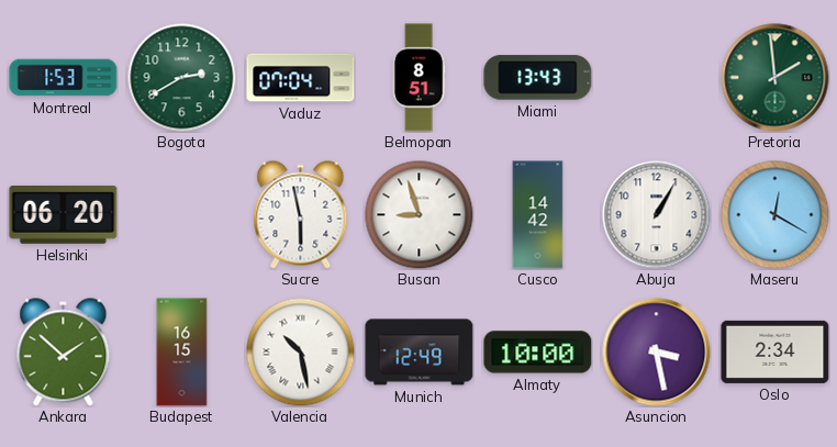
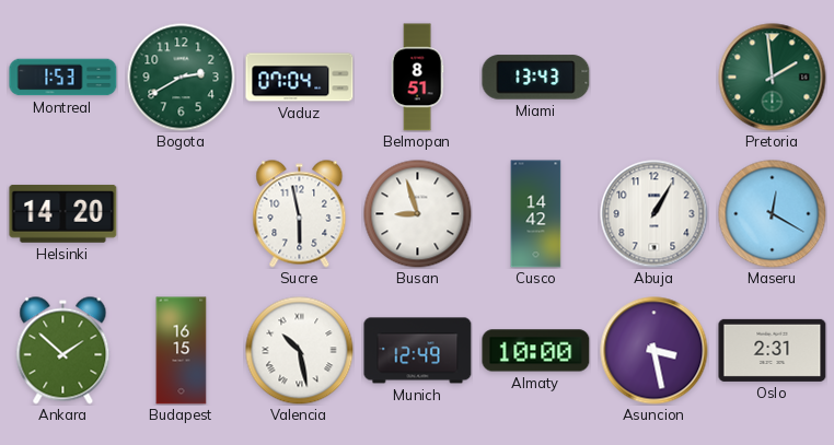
Helsinki: 06:20 -> 14:20 (63, 213)
Oslo: 2:34 -> 2:31 (773, 350)
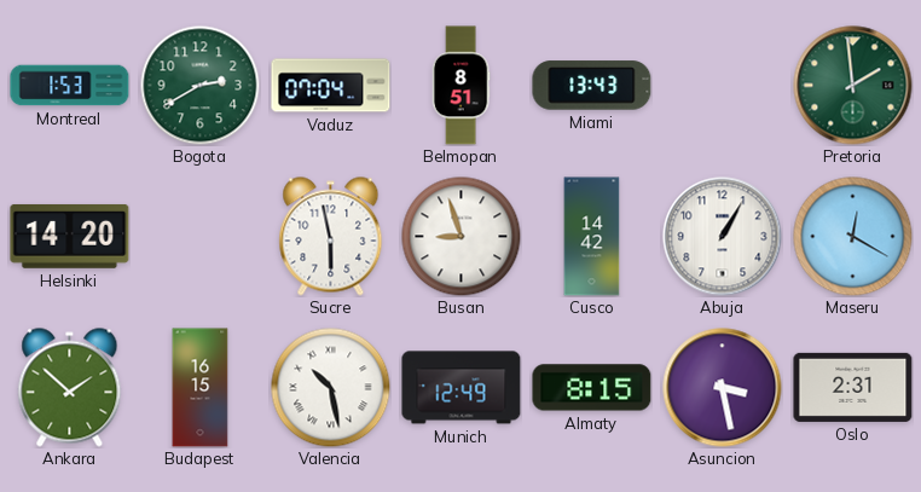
Almaty: 10:00 -> 8:15 (592, 388)
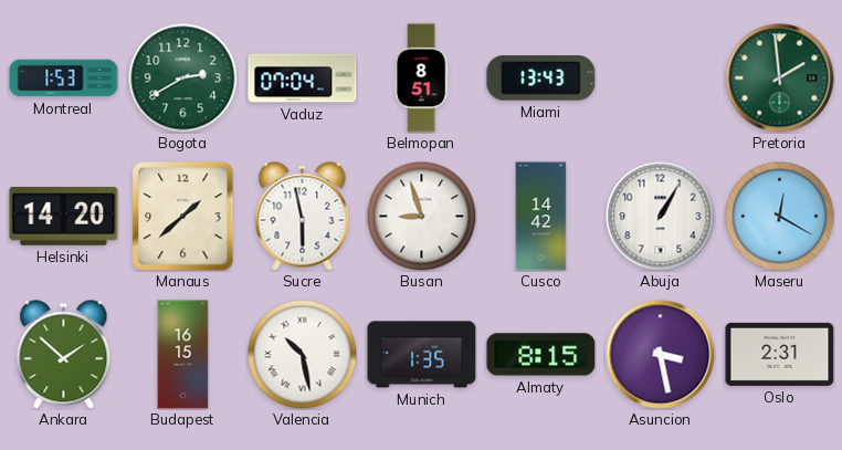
Manaus: none -> 1:38 (183, 217)
Munich: 12:49 -> 1:35 (422, 355)
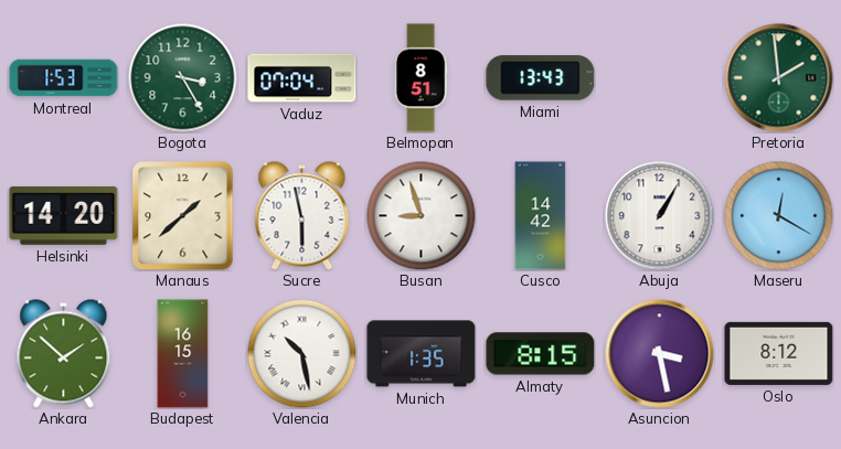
Bogota: 2:40 -> 3:25 (183, 78)
Oslo: 2:31 -> 8:12 (779, 353)
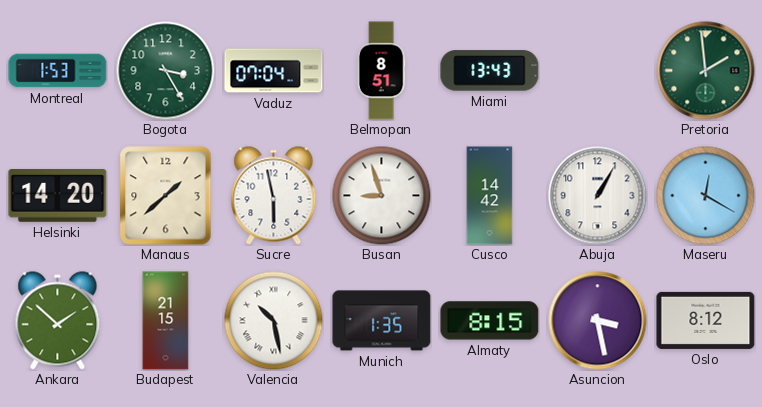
Budapest: 16:15 -> 21:15 (166, 321)
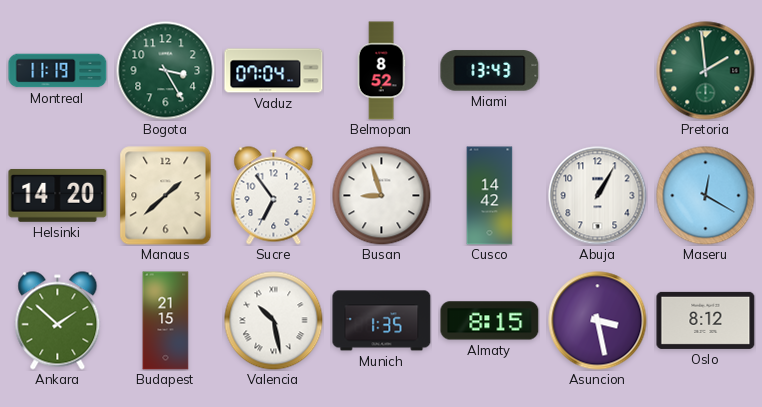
Montreal: 1:53 -> 11:19 (58, 71)
Belmopan: 8:51 -> 8:52 (381, 71)
Sucre: 5:58 -> 6:54 (274, 196)
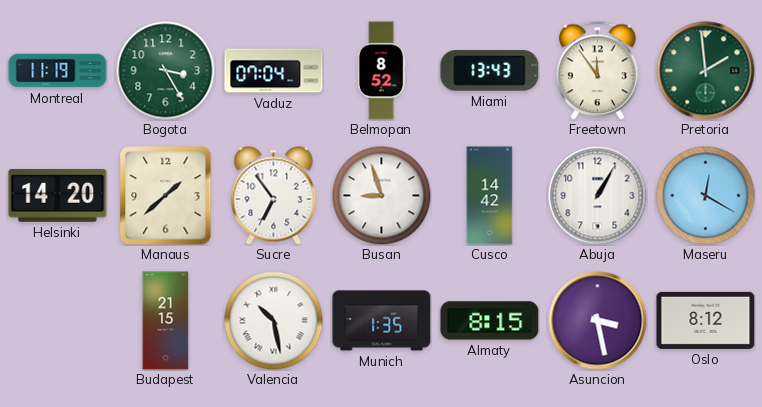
Freetown: none -> 11:54 (598, 70)
Ankara: 1:52 -> none (58, 321)
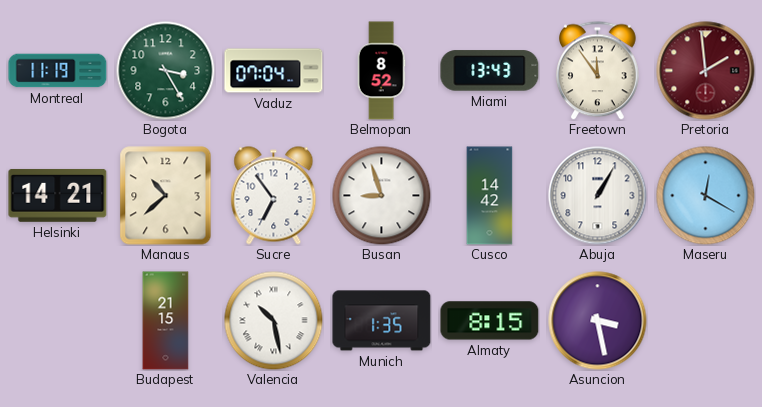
Pretoria dial: green -> burgundy (706, 71)
Helsinki: 14:20 -> 14:21 (58, 195)
Manaus: 1:38 -> 10:38 (166, 196)
Oslo: 8:12 -> none (706, 320)
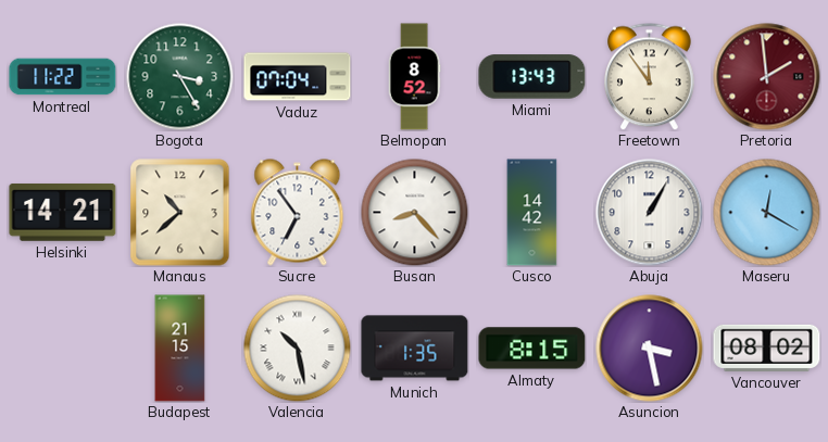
Montreal: 11:19 -> 11:22 (63, 77)
Busan: 8:57 -> 8:23 (415, 213)
Vancouver: none -> 08:02 (767, 348)
